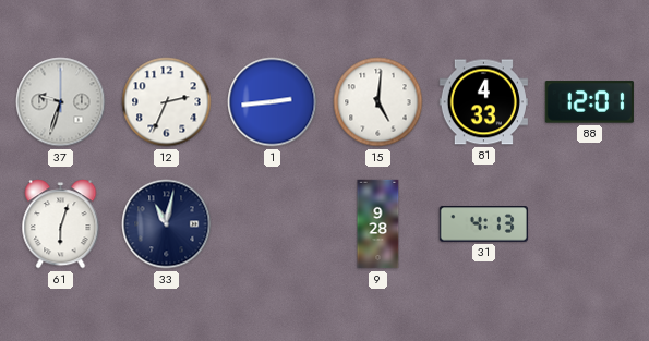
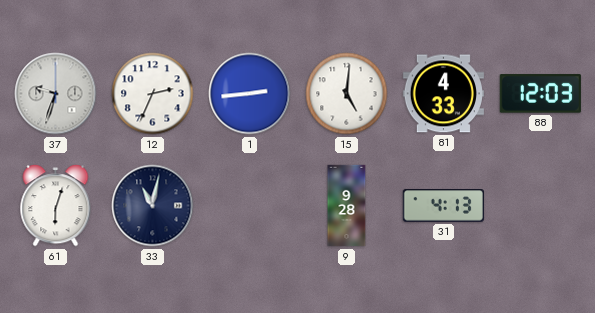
88: 12:01 -> 12:03 (540, 94)
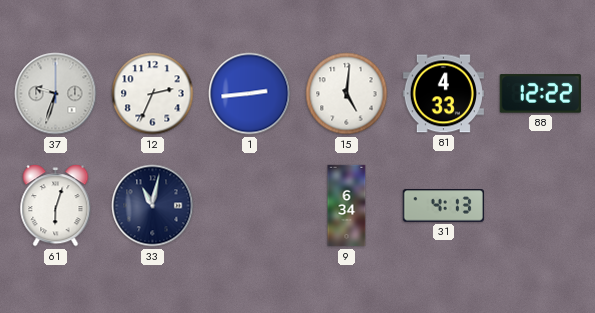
88: 12:03 -> 12:22 (540, 94)
9: 9:28 -> 6:34 (347, 206)
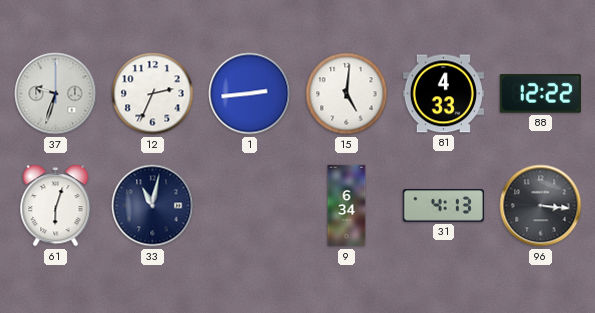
96: none -> 3:16 (541, 206)
